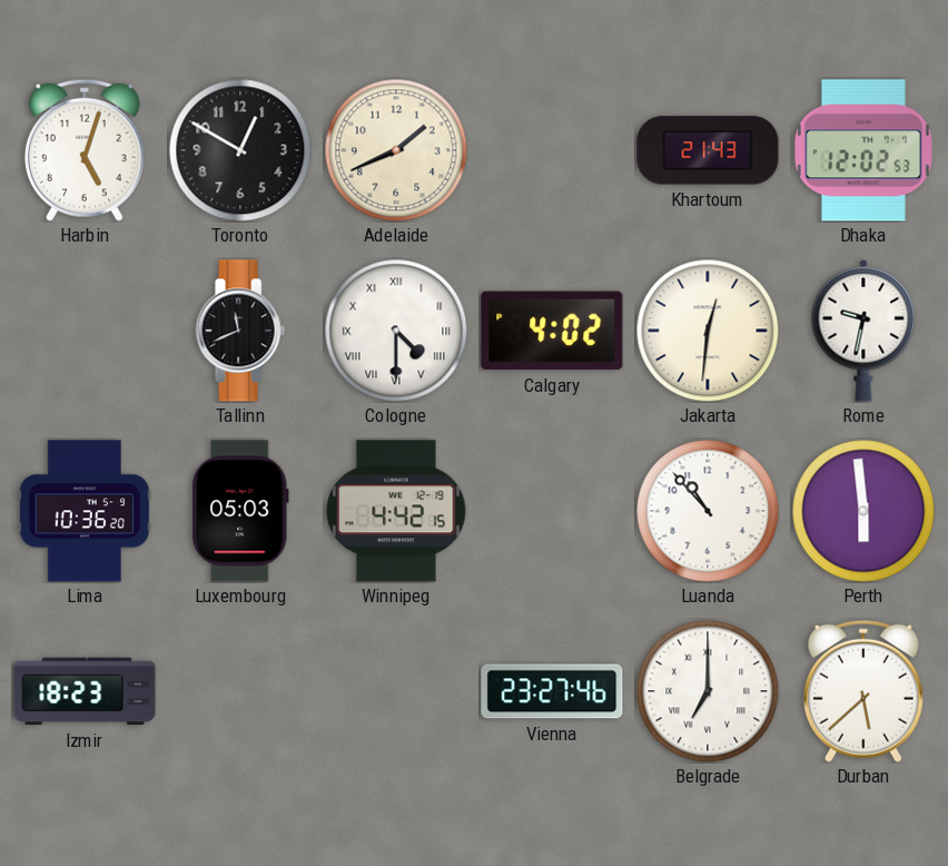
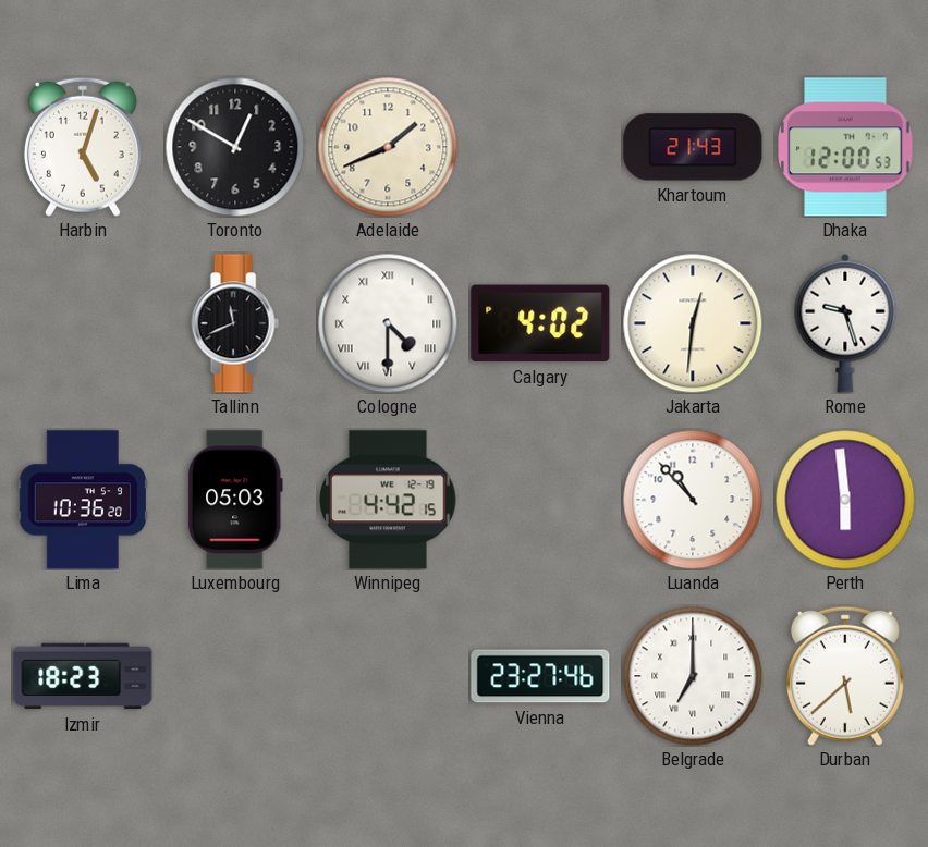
Dhaka: 12:02 -> 12:00 (846, 147)
Rome: 9:32 -> 9:27 (845, 323)
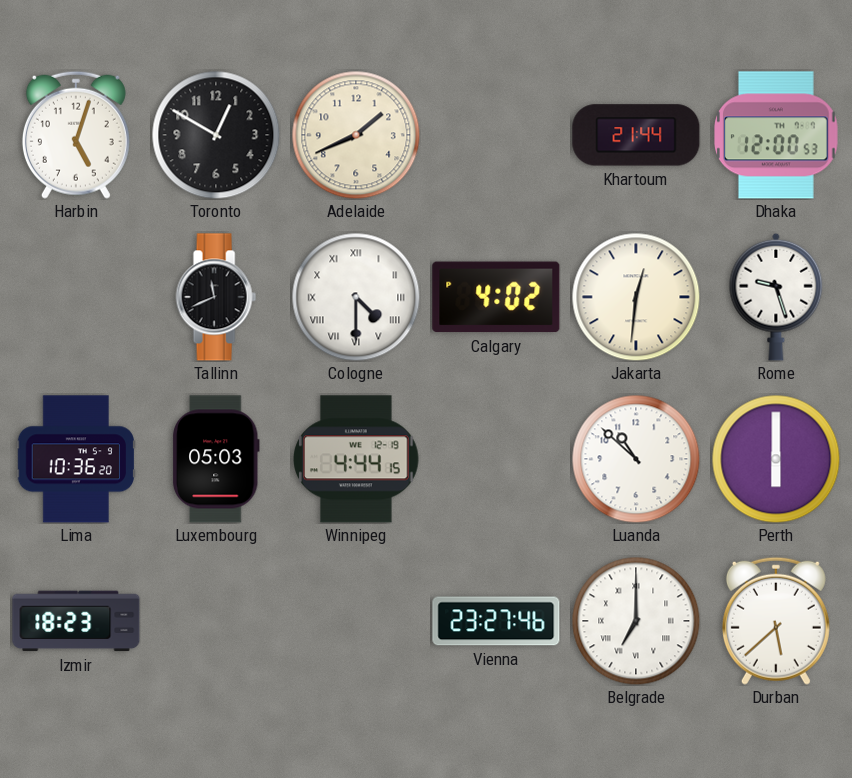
Khartoum: 21:43 -> 21:44 (636, 135)
Winnipeg: 4:42 -> 4:44 (356, 459)
Luanda: 10:53 -> 10:52 (636, 459)
Perth: 5:59 -> 6:00 (776, 459)
